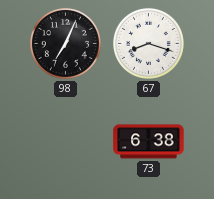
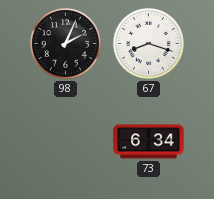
98: 7:04 -> 2:04 (65, 43)
73: 6:38 -> 6:34 (149, 142)
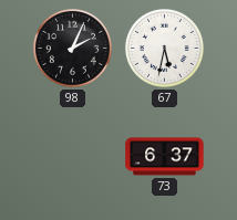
67: 8:18 -> 5:32 (164, 48)
73: 6:34 -> 6:37 (165, 157)
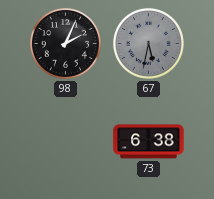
67 dial: white -> grey (148, 43)
73: 6:37 -> 6:38 (149, 142)
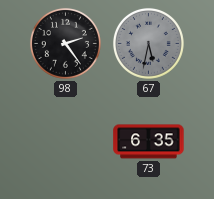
98: 2:04 -> 2:24 (65, 43)
73: 6:38 -> 6:35 (149, 142)
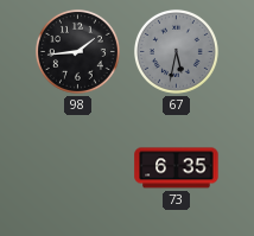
98: 2:24 -> 1:44 (77, 51)
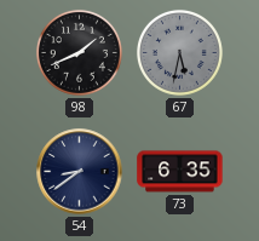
98: 1:44 -> 1:41 (79, 52)
54: none -> 8:39 (80, 172)
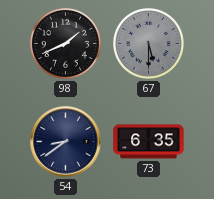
67: 5:32 -> 5:30 (148, 43)
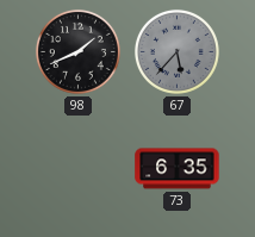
67: 5:30 -> 5:37 (176, 51)
54: 8:39 -> none (66, 142)
